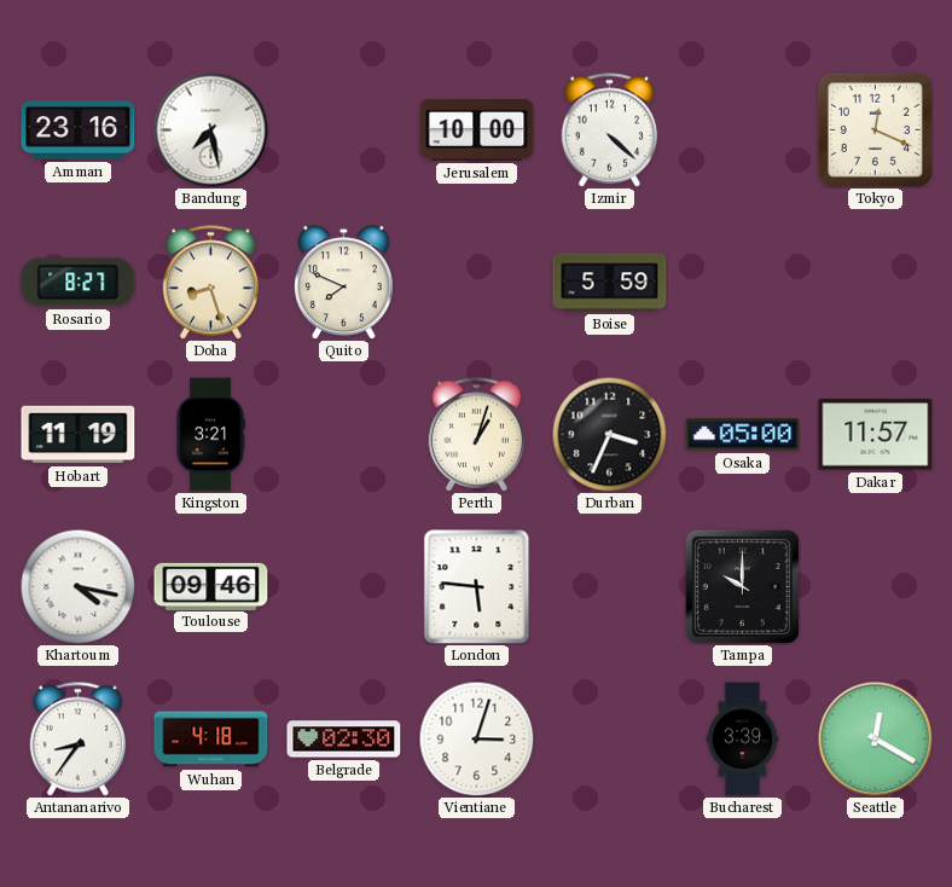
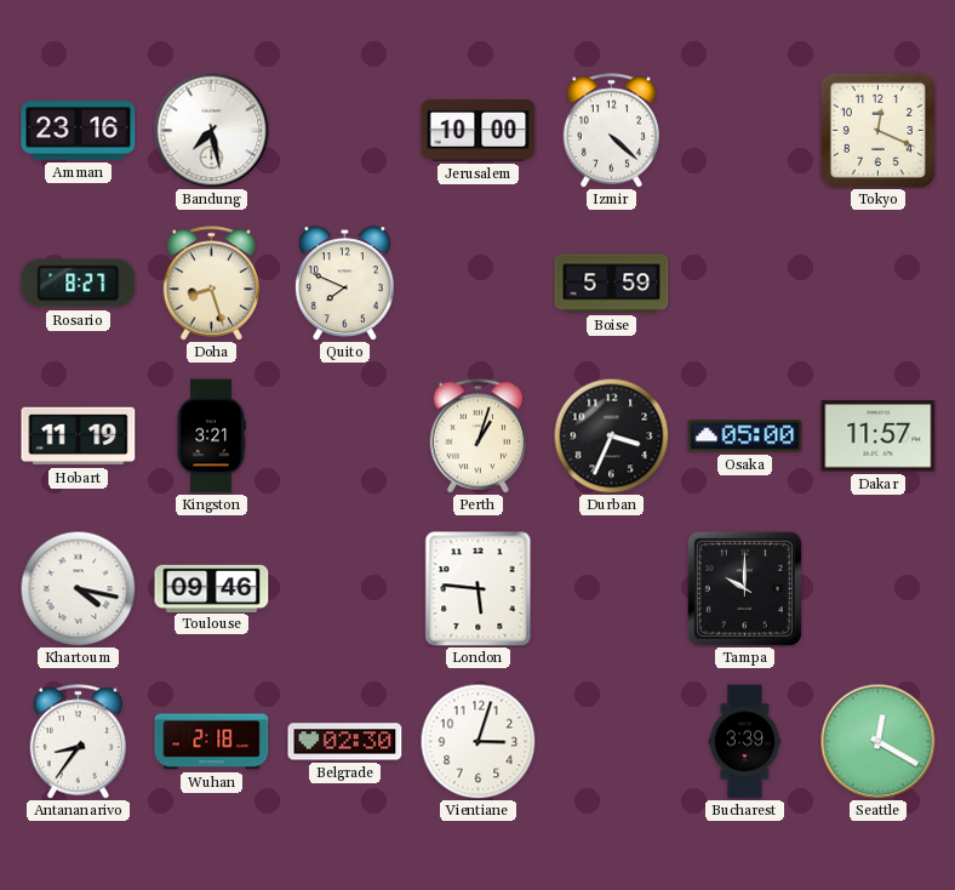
Wuhan: 4:18 -> 2:18 (212, 742)
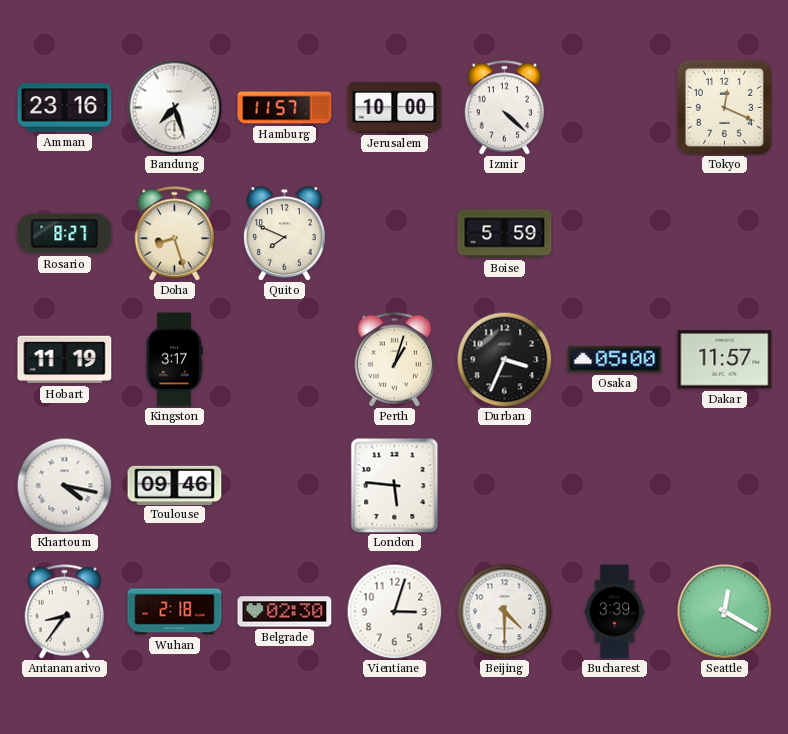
Bandung: 7:28 -> 7:27 (174, 107)
Hamburg: none -> 11:57 (285, 108)
Kingston: 3:21 -> 3:17 (174, 360)
Tampa: 10:00 -> none (744, 588)
Beijing: none -> 4:30 (504, 611)
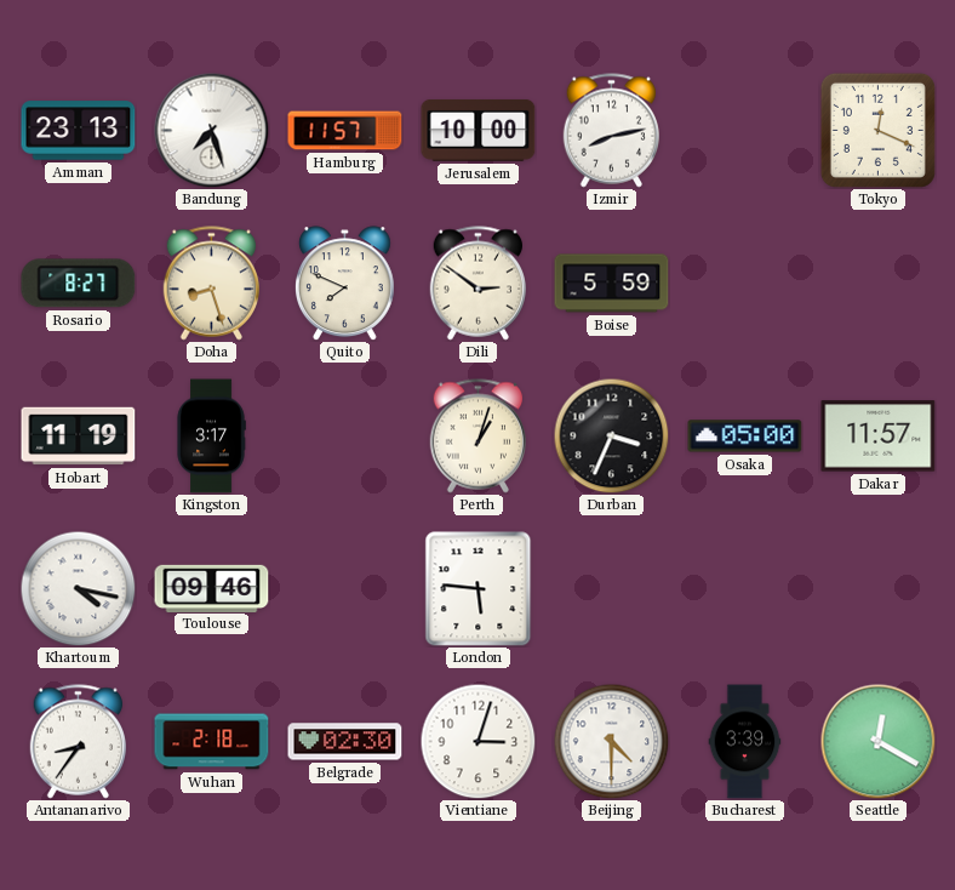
Amman: 23:16 -> 23:13 (79, 131)
Izmir: 4:22 -> 8:13 (611, 131)
Dili: none -> 2:51 (477, 284)
